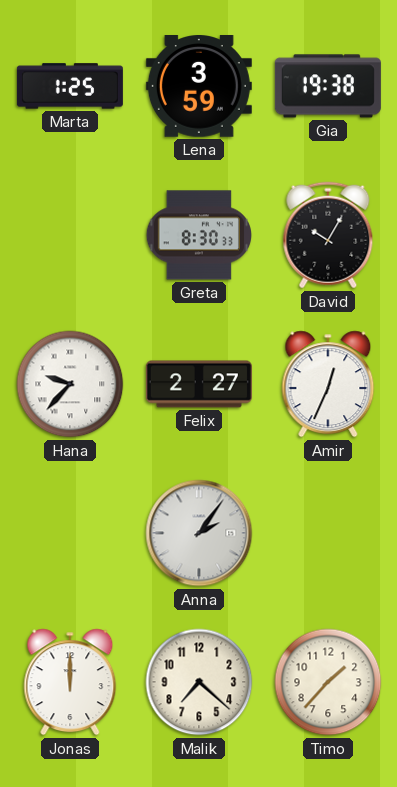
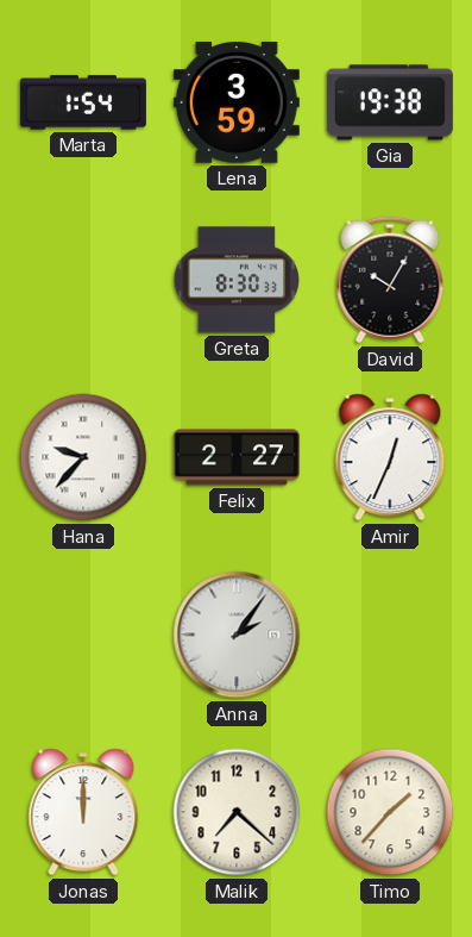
Marta: 1:25 -> 1:54 (83, 102)
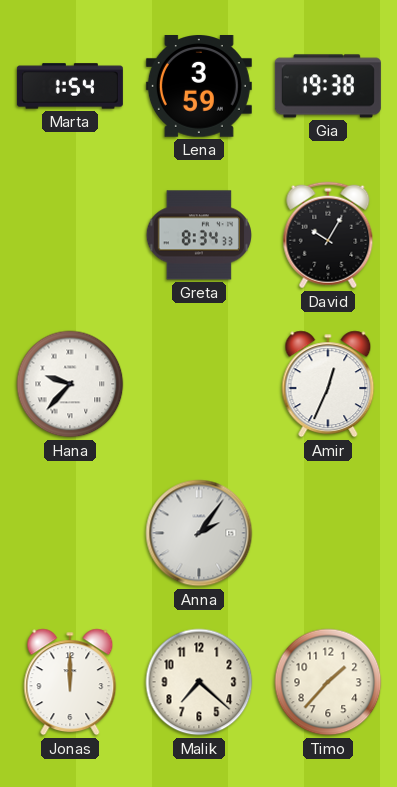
Greta: 8:30 -> 8:34 (198, 235)
Felix: 2:27 -> none (237, 457)
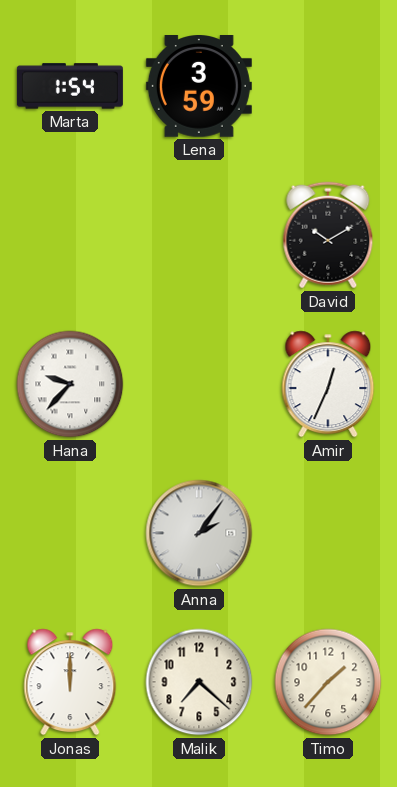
Gia: 19:38 -> none (328, 86)
Greta: 8:34 -> none (198, 235)
David: 10:05 -> 10:10 (328, 235)
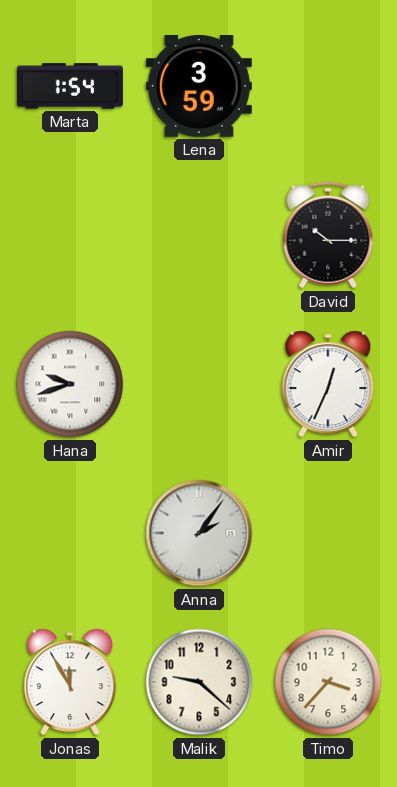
David: 10:10 -> 10:15 (328, 235)
Hana: 9:37 -> 9:42 (70, 384)
Jonas: 12:00 -> 11:55 (70, 682)
Malik: 7:22 -> 9:22 (199, 682)
Timo: 1:37 -> 3:37 (328, 682)
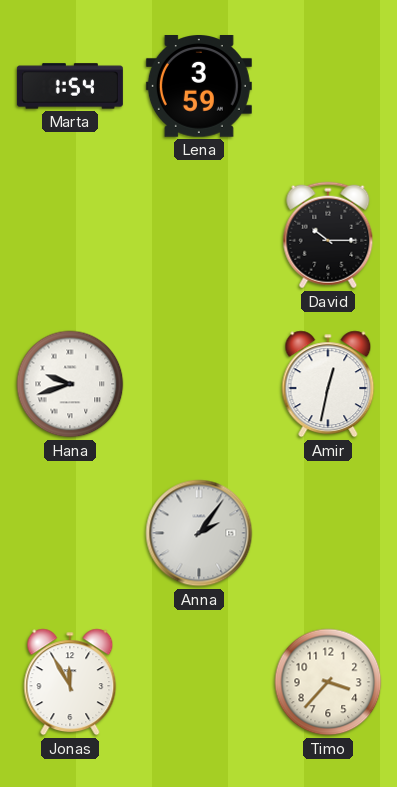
Amir: 12:34 -> 12:32 (328, 384)
Malik: 9:22 -> none (199, 682)
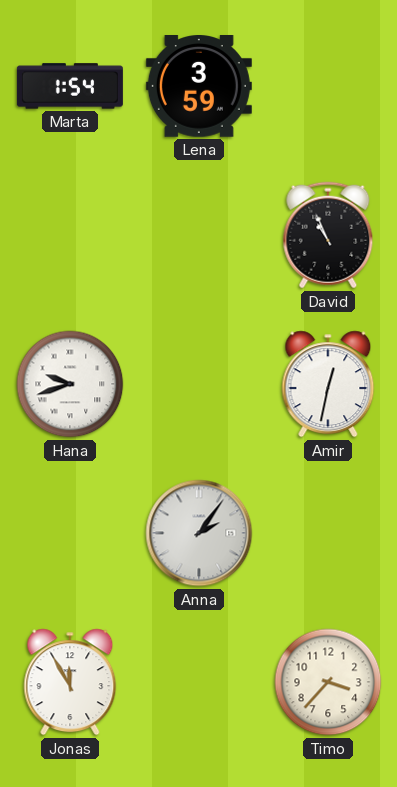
David: 10:15 -> 10:56 (328, 235)
